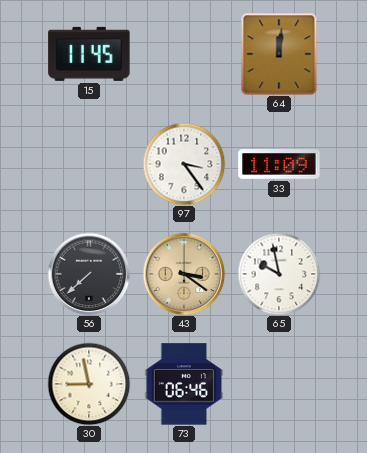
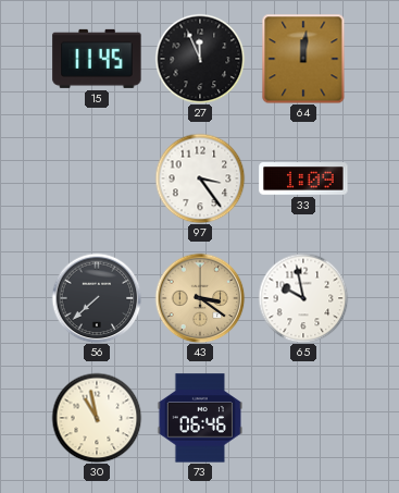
27: none -> 11:56 (200, 59)
33: 11:09 -> 1:09 (303, 178)
30: 8:58 -> 10:58 (97, 418)
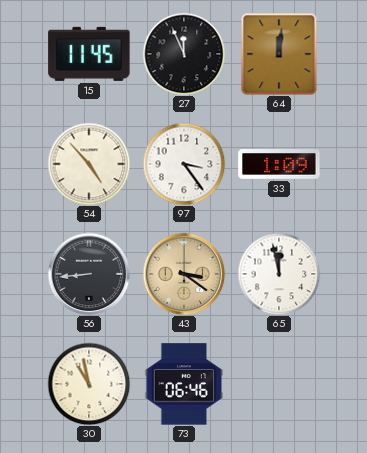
54: none -> 4:53 (89, 164)
56: 7:38 -> 8:44 (89, 274)
65: 9:58 -> 11:58 (279, 274)
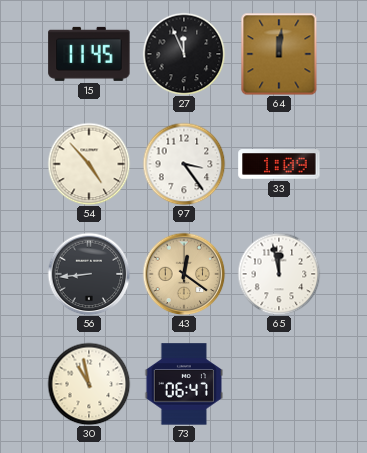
43: 3:21 -> 12:21 (184, 274)
73: 06:46 -> 06:47 (184, 384)
